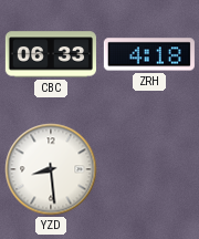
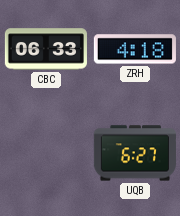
YZD: 8:29 -> none (51, 169)
UQB: none -> 6:27 (135, 153)
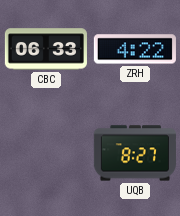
ZRH: 4:18 -> 4:22 (135, 49)
UQB: 6:27 -> 8:27 (135, 153)
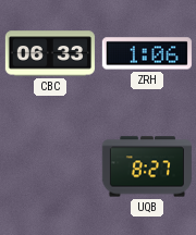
ZRH: 4:22 -> 1:06 (147, 53)
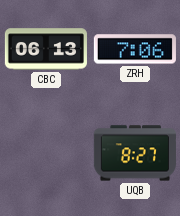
CBC: 06:33 -> 06:13 (46, 49)
ZRH: 1:06 -> 7:06 (135, 49)
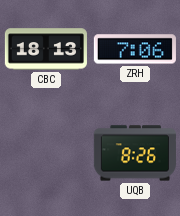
CBC: 06:13 -> 18:13 (46, 49)
UQB: 8:27 -> 8:26 (135, 153)
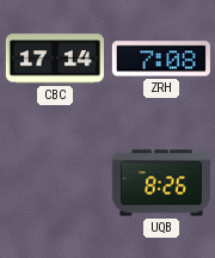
CBC: 18:13 -> 17:14 (55, 59)
ZRH: 7:06 -> 7:08 (161, 59)
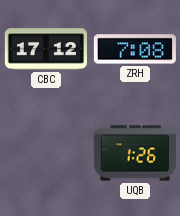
CBC: 17:14 -> 17:12 (46, 49)
UQB: 8:26 -> 1:26 (135, 153)
